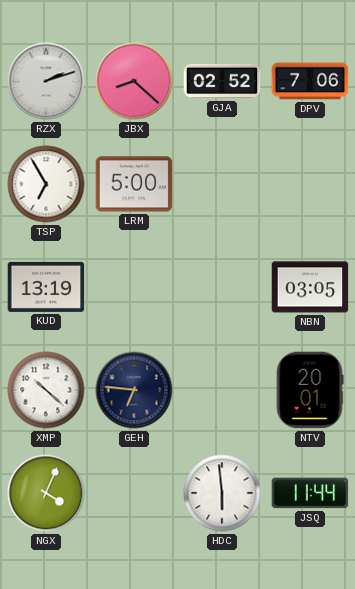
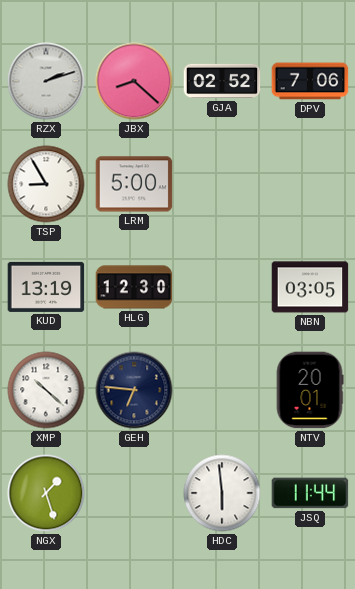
TSP: 6:55 -> 8:55 (46, 184)
HLG: none -> 12:30 (134, 287)
NGX: 4:04 -> 1:27 (46, 493)
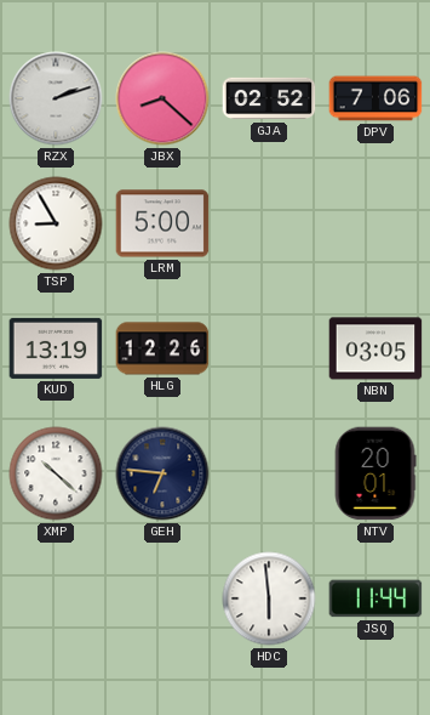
HLG: 12:30 -> 12:26 (162, 348)
NGX: 1:27 -> none (46, 493)
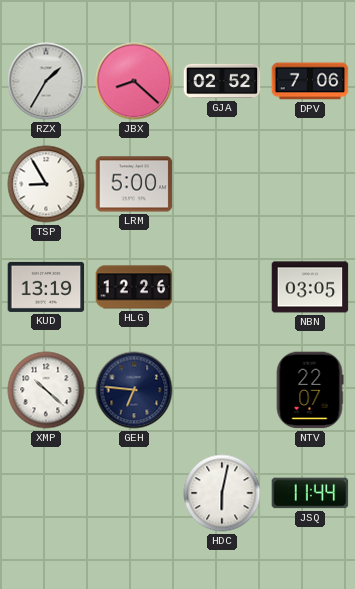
RZX: 2:12 -> 1:35 (46, 81)
NTV: 20:01 -> 22:07 (310, 390)
HDC: 5:59 -> 6:02 (222, 493)
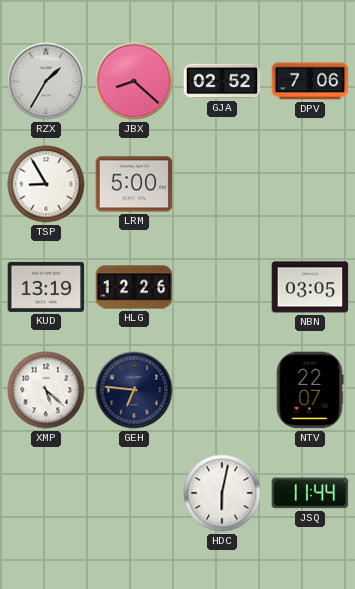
XMP: 10:22 -> 5:22 (46, 390)
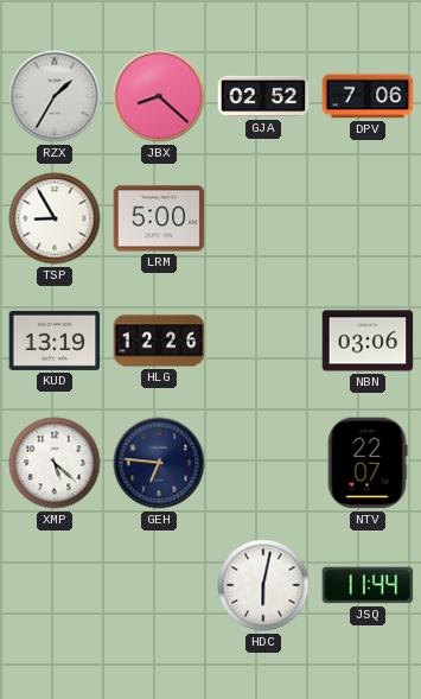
NBN: 03:05 -> 03:06 (368, 341)
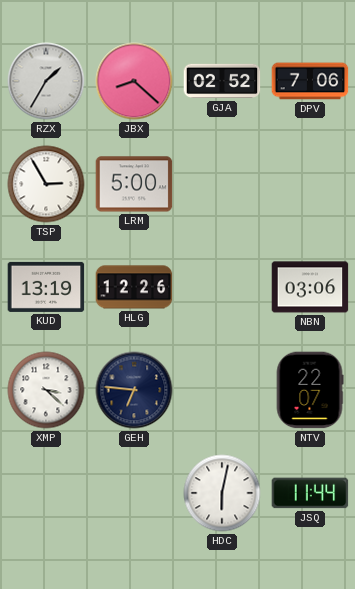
TSP: 8:55 -> 2:55 (46, 184)
XMP: 5:22 -> 3:22 (46, 390)
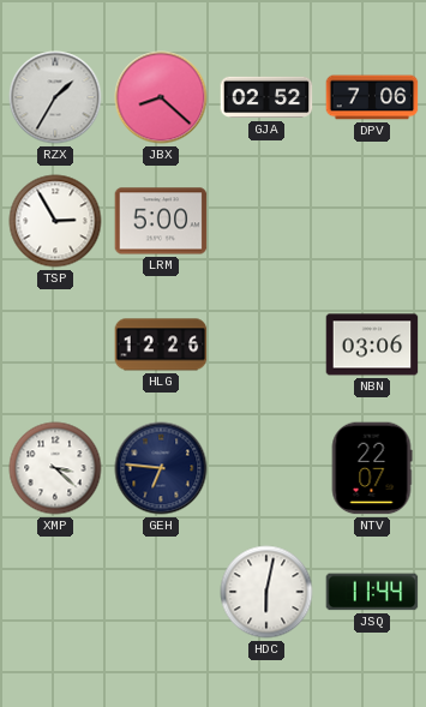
KUD: 13:19 -> none (46, 287)
